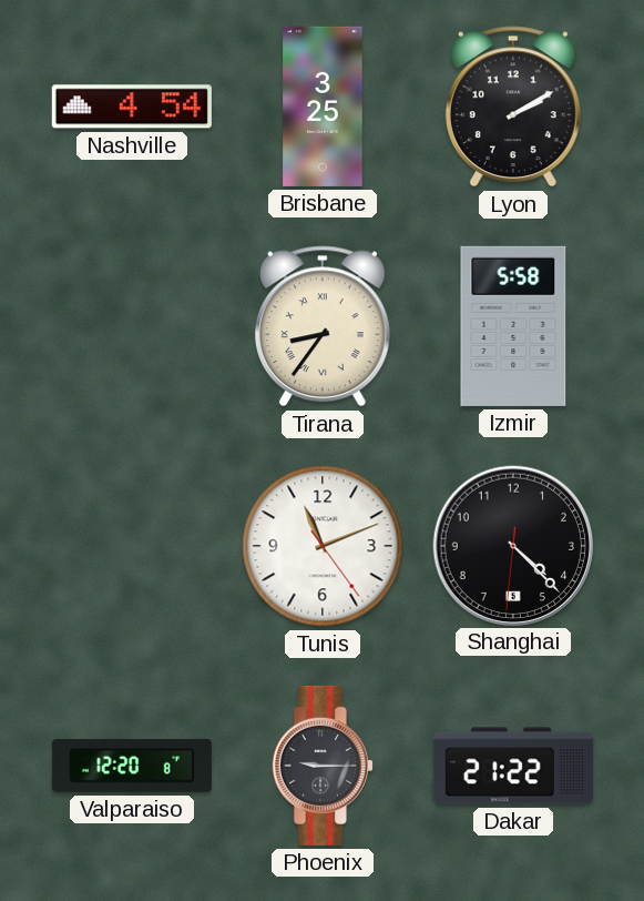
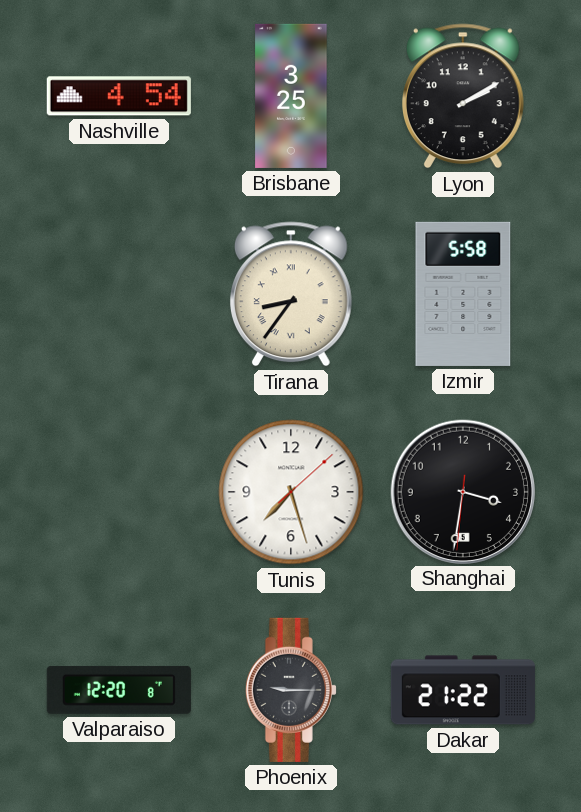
Tunis: 11:11 -> 7:27 (291, 492)
Shanghai: 4:22 -> 3:31 (462, 491)
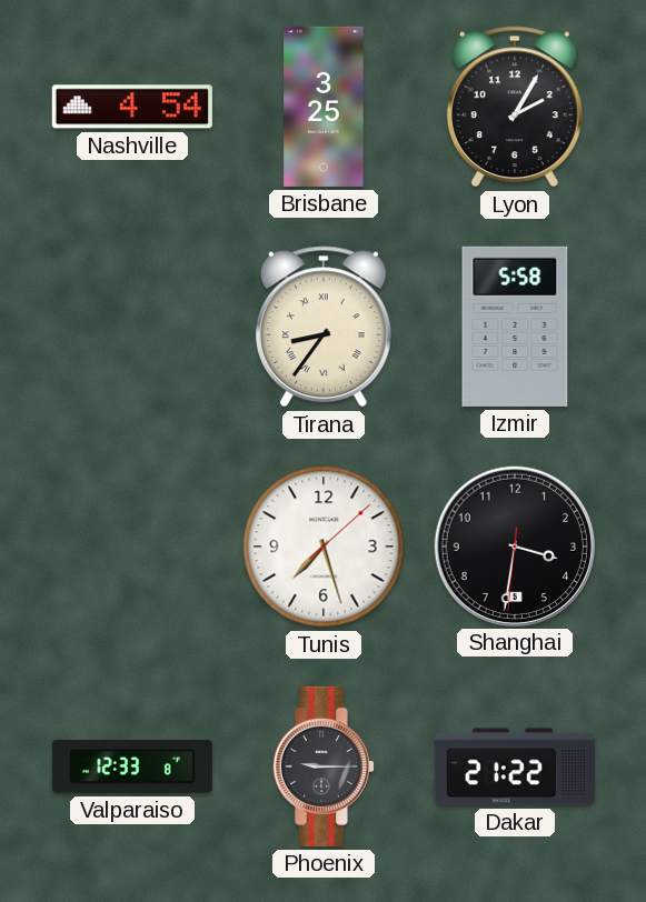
Lyon: 2:10 -> 2:05 (515, 107)
Valparaiso: 12:20 -> 12:33 (132, 766)
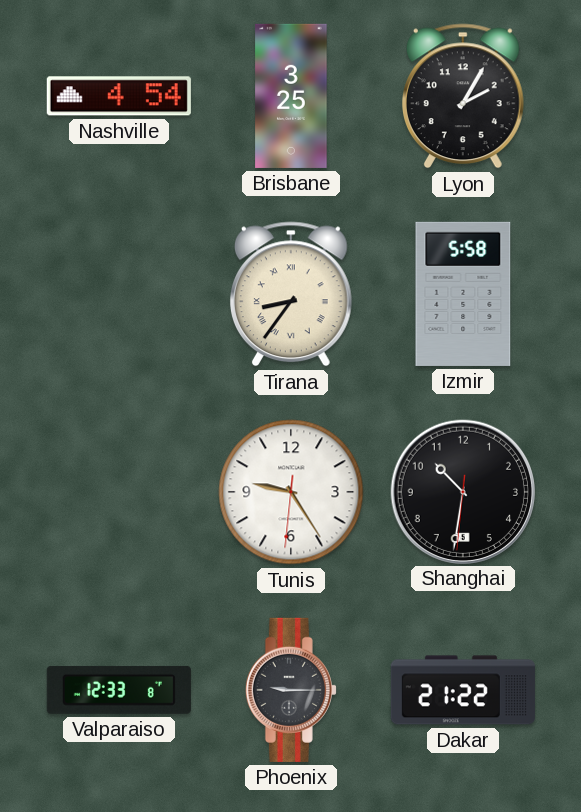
Tunis: 7:27 -> 9:24 (291, 492)
Shanghai: 3:31 -> 10:31 (462, 491)
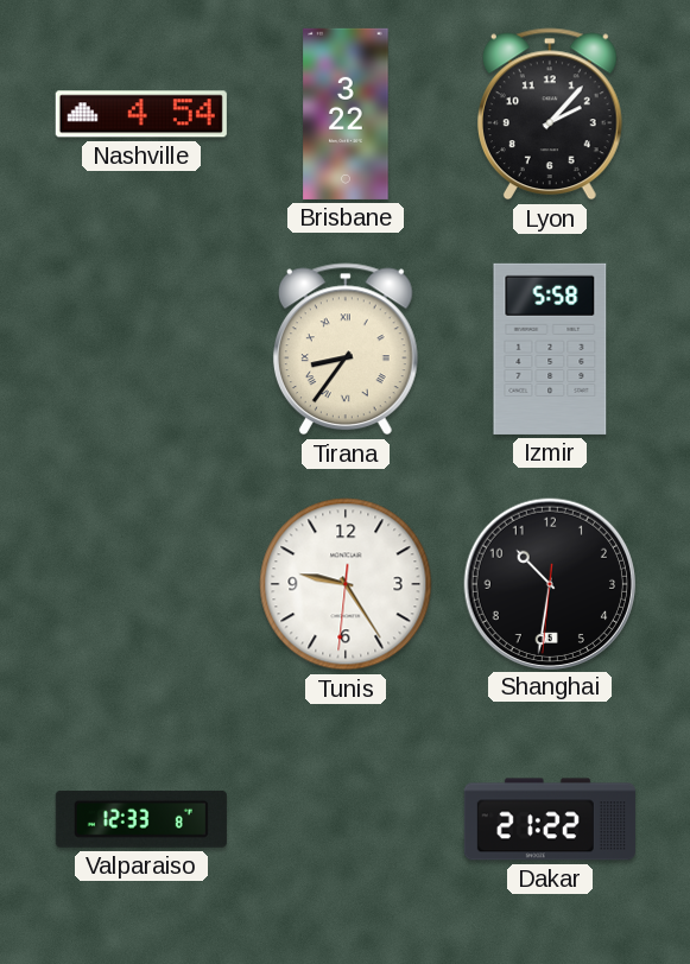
Brisbane: 3:25 -> 3:22 (346, 114)
Lyon: 2:05 -> 2:07 (550, 114)
Phoenix: 9:15 -> none (291, 690)
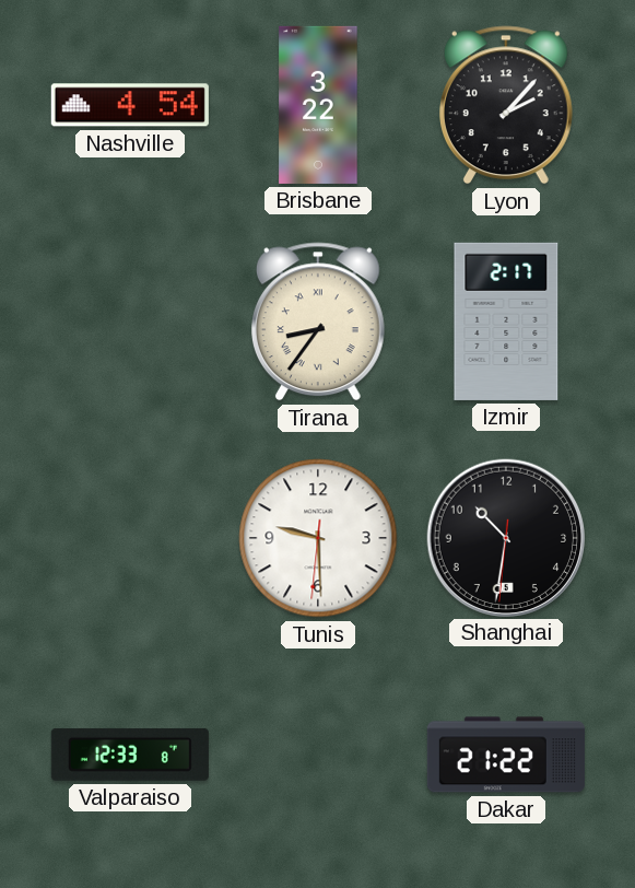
Izmir: 5:58 -> 2:17 (506, 322)
Tunis: 9:24 -> 9:29 (318, 538)
